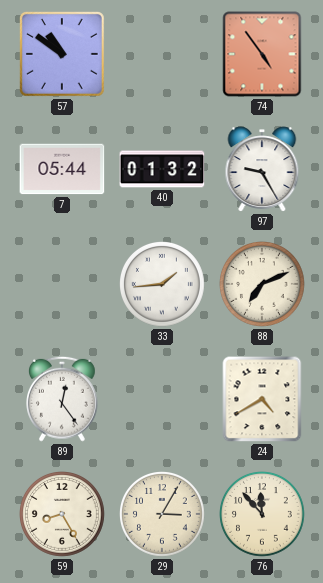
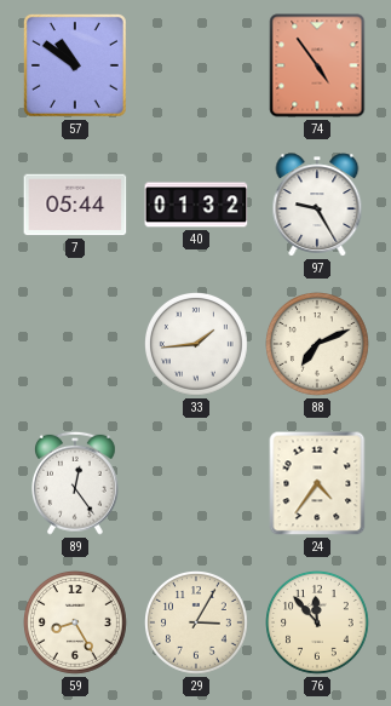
24: 4:40 -> 4:36 (317, 483)
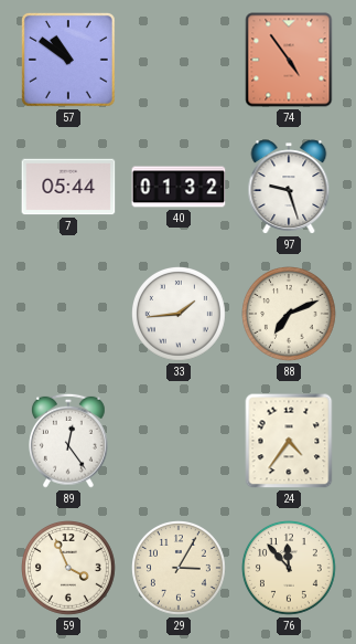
97: 9:25 -> 9:27 (289, 187)
59: 8:25 -> 3:56 (69, 569)
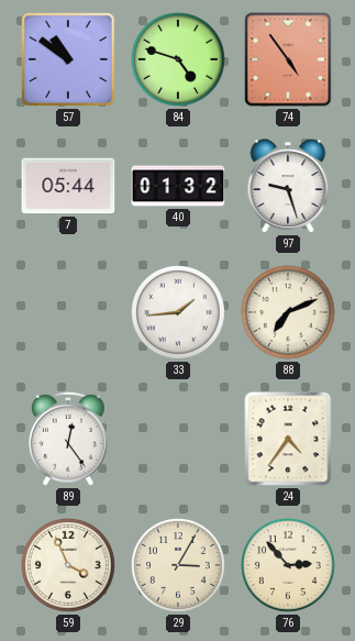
84: none -> 4:48 (179, 60)
76: 11:53 -> 2:53 (289, 566)
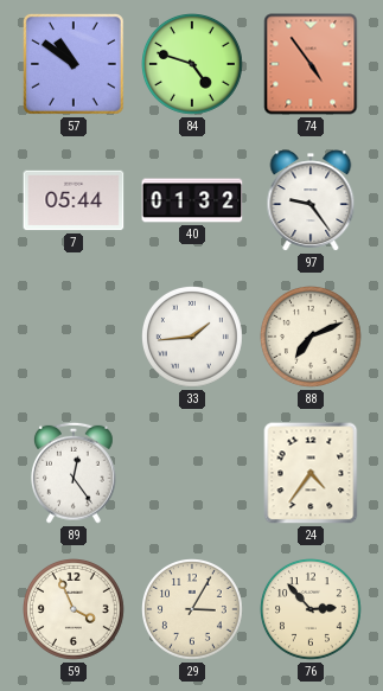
97: 9:27 -> 9:24 (311, 200)
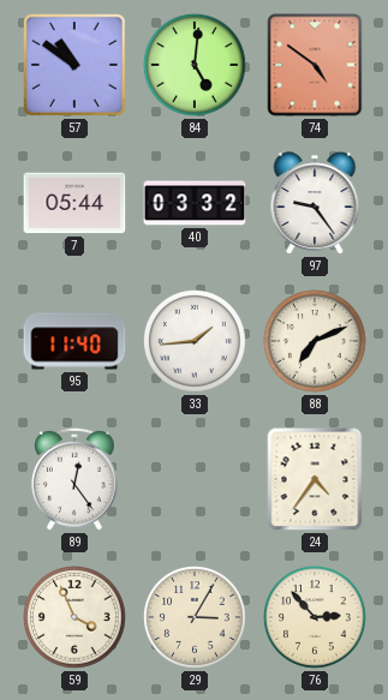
84: 4:48 -> 5:01 (196, 66)
74: 4:54 -> 4:51 (315, 65)
40: 01:32 -> 03:32 (195, 203)
95: none -> 11:40 (74, 341)
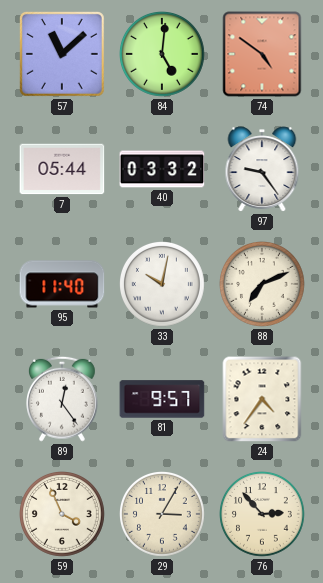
57: 10:51 -> 11:08 (62, 54)
33: 1:44 -> 10:02 (163, 285)
81: none -> 9:57 (162, 399)
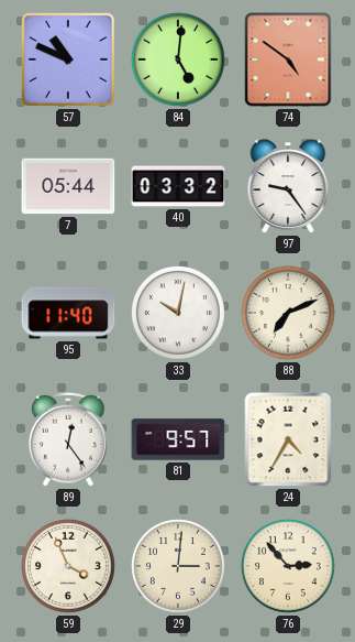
57: 11:08 -> 10:49 (68, 59)
24: 4:36 -> 4:35 (288, 439)
29: 3:05 -> 3:01 (179, 567)
